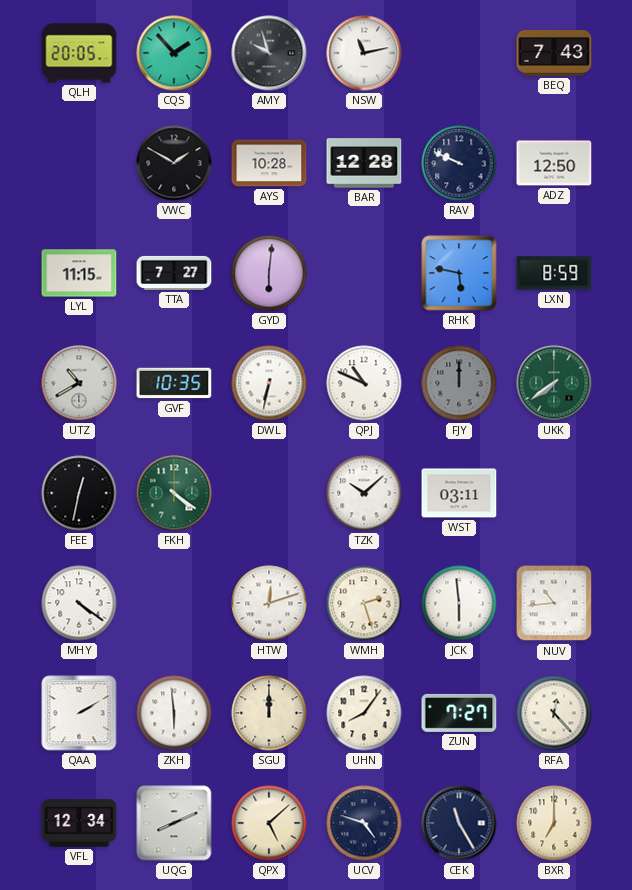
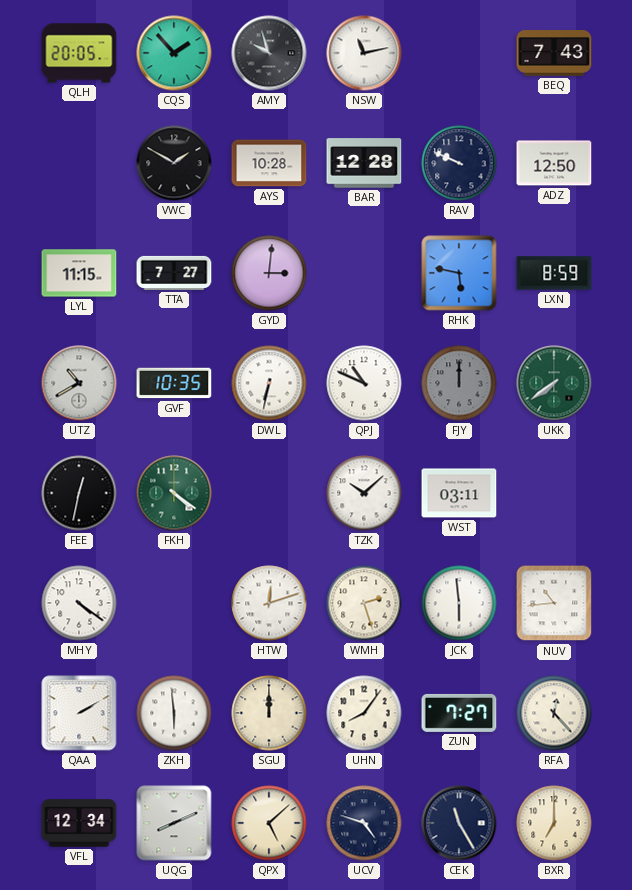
GYD: 6:01 -> 3:01 (269, 273)
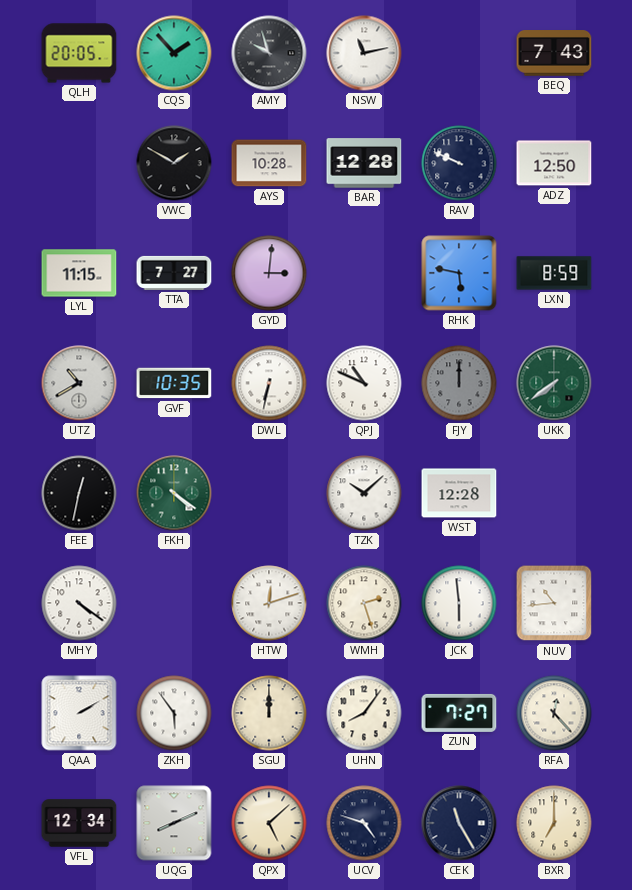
WST: 03:11 -> 12:28 (459, 493)
ZKH: 5:59 -> 5:54 (174, 713)
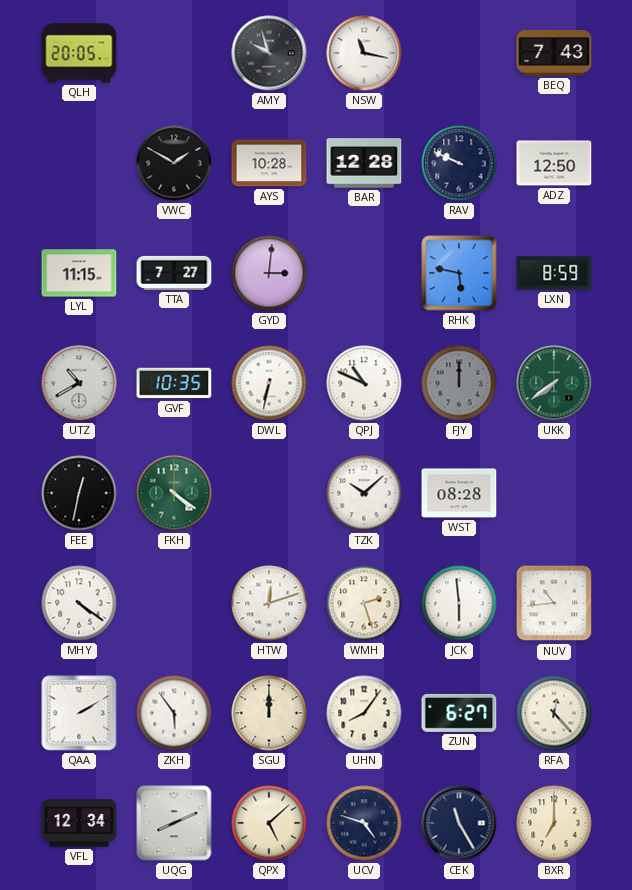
CQS: 1:53 -> none (174, 53)
NSW: 11:13 -> 11:17 (364, 53)
WST: 12:28 -> 08:28 (459, 493)
ZUN: 7:27 -> 6:27 (459, 713)
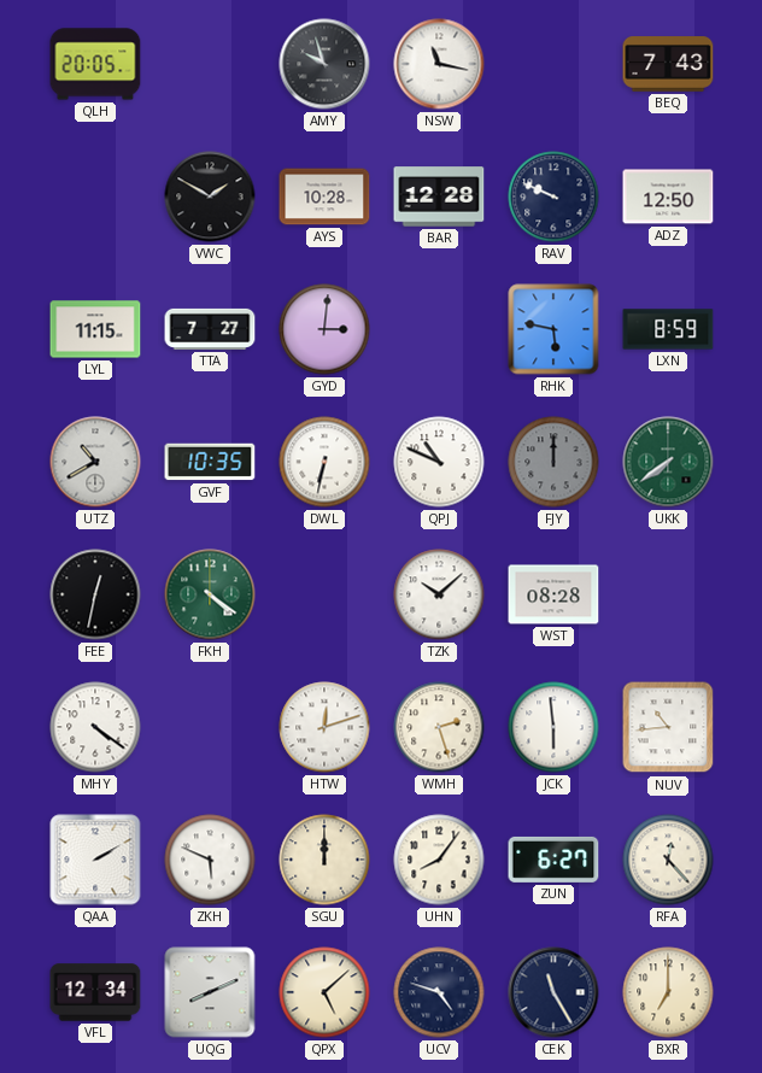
ZKH: 5:54 -> 5:49 (210, 860)
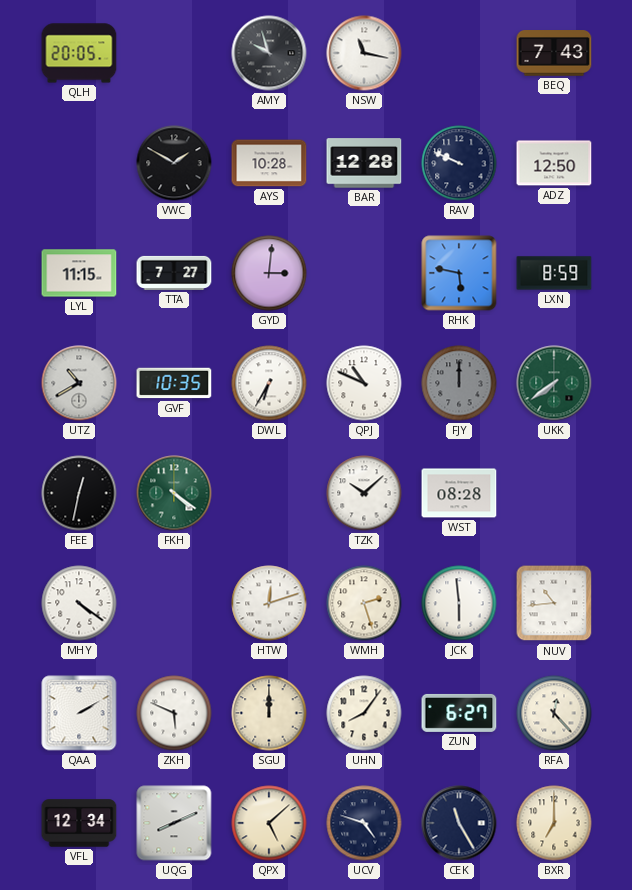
DWL: 6:32 -> 6:35 (269, 383)
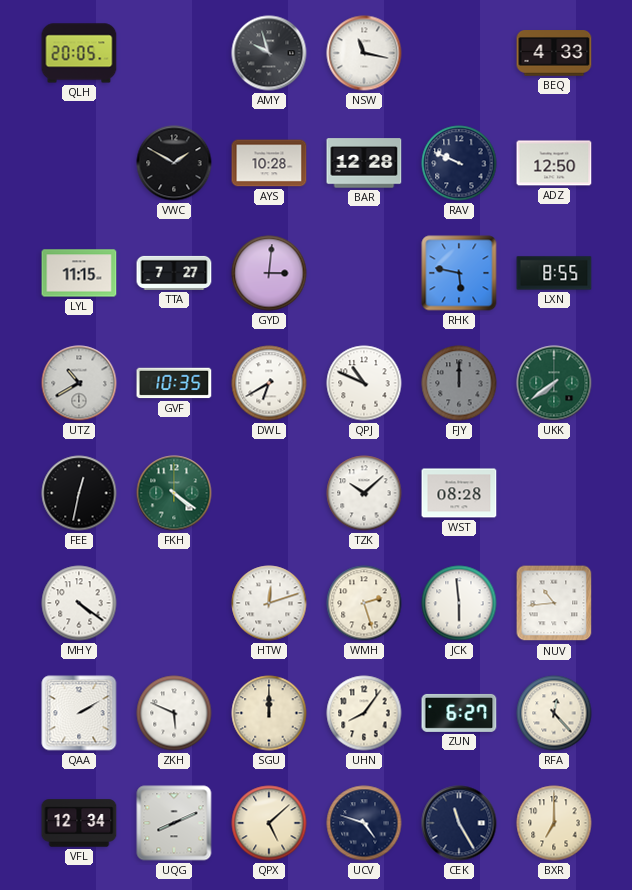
BEQ: 7:43 -> 4:33 (554, 53)
LXN: 8:59 -> 8:55 (554, 273)
DWL: 6:35 -> 6:40 (269, 383)
